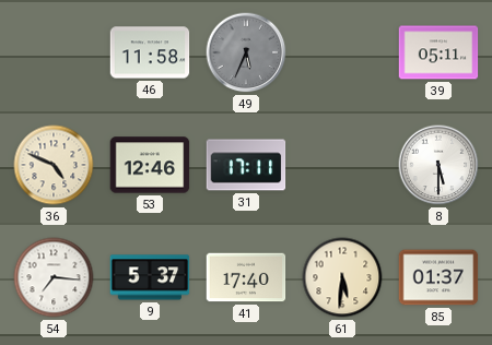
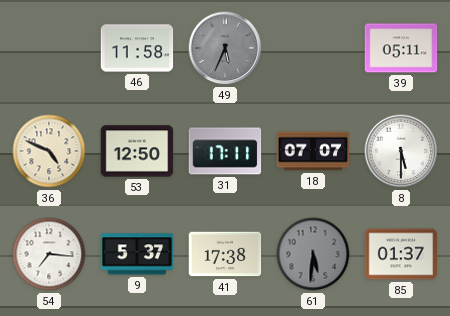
53: 12:46 -> 12:50 (137, 151)
18: none -> 07:07 (313, 151)
41: 17:40 -> 17:38 (225, 254)
61 dial: cream -> grey (313, 254)
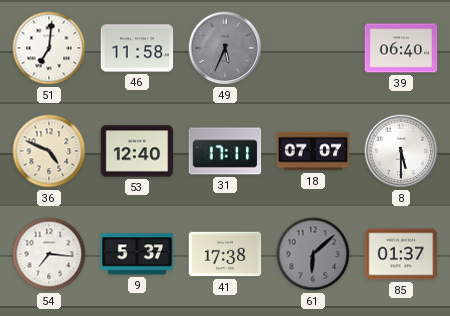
51: none -> 7:01 (49, 48)
39: 05:11 -> 06:40 (401, 48)
53: 12:50 -> 12:40 (137, 151)
61: 5:31 -> 6:08 (313, 254)
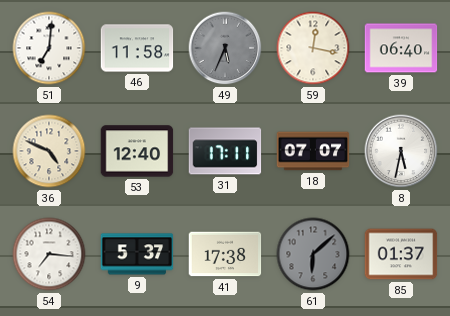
59: none -> 12:17 (313, 48)
8: 5:30 -> 5:32 (401, 151)
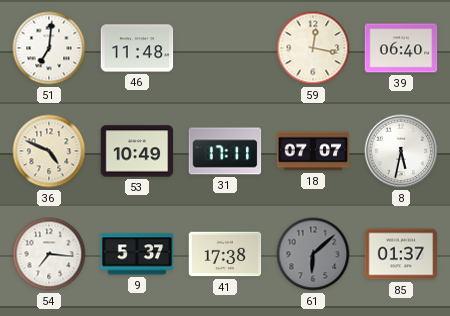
46: 11:58 -> 11:48 (137, 48)
49: 5:34 -> none (225, 48)
53: 12:40 -> 10:49 (137, 151)
